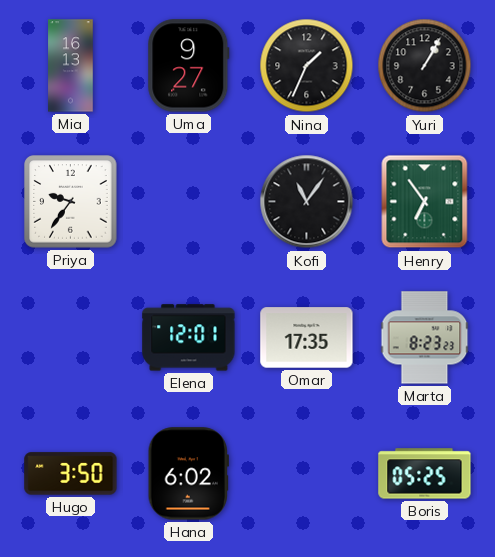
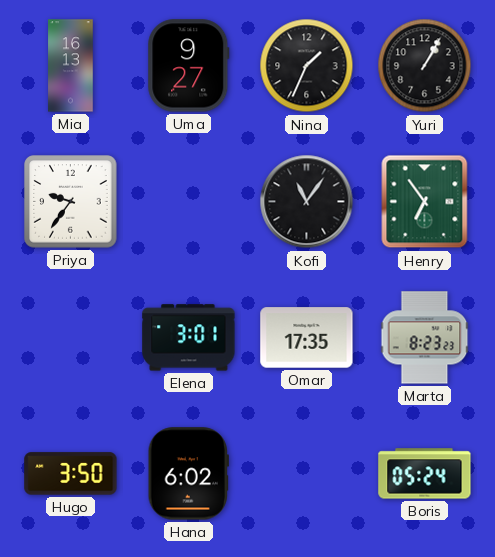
Elena: 12:01 -> 3:01 (189, 338)
Boris: 05:25 -> 05:24 (425, 474)
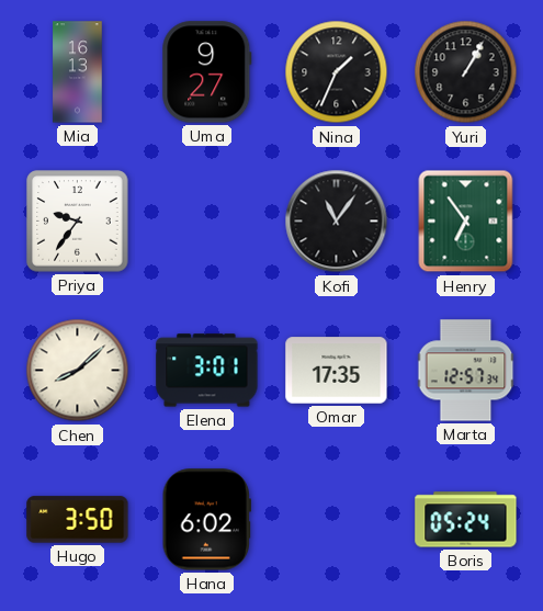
Chen: none -> 8:08 (78, 371)
Marta: 8:23 -> 12:57 (466, 371)
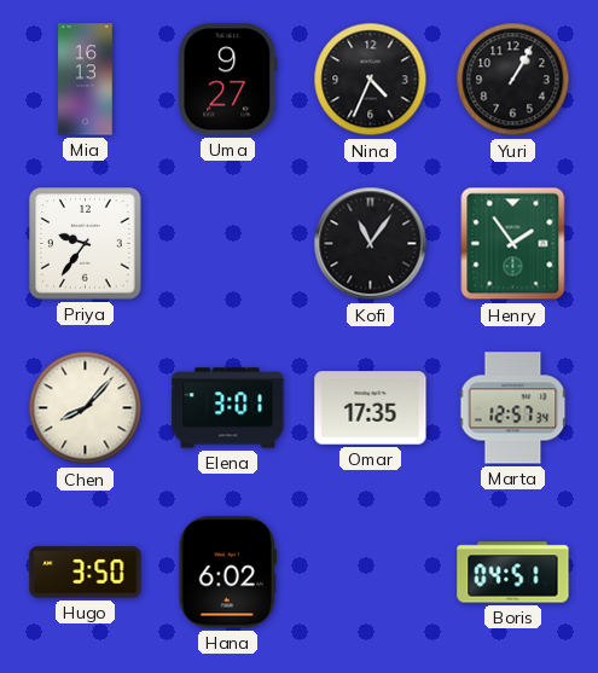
Nina: 1:34 -> 4:34 (371, 80)
Henry: 6:54 -> 1:54 (513, 244)
Chen: 8:08 -> 8:07 (86, 408)
Boris: 05:24 -> 04:51 (513, 573)
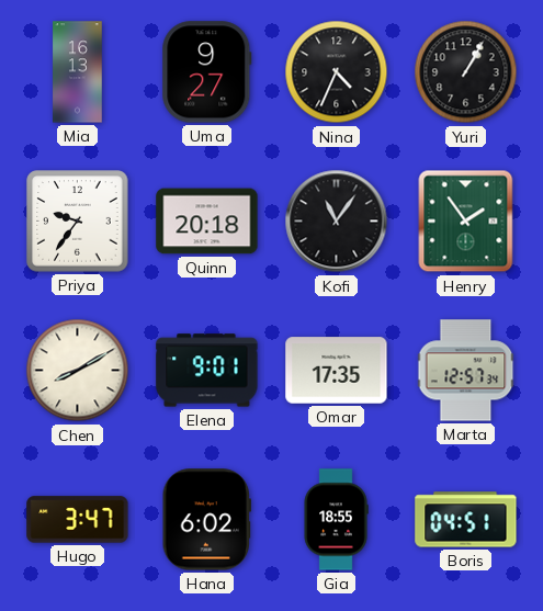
Quinn: none -> 20:18 (207, 222)
Chen: 8:07 -> 8:10 (78, 371)
Elena: 3:01 -> 9:01 (207, 371)
Hugo: 3:50 -> 3:47 (78, 520)
Gia: none -> 18:55 (336, 520)
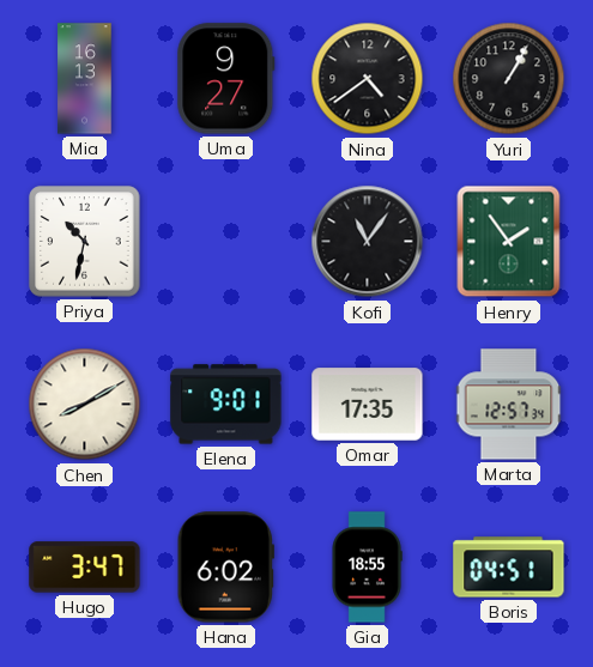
Nina: 4:34 -> 4:39 (368, 79)
Priya: 9:36 -> 10:32 (85, 242)
Quinn: 20:18 -> none (207, 222)
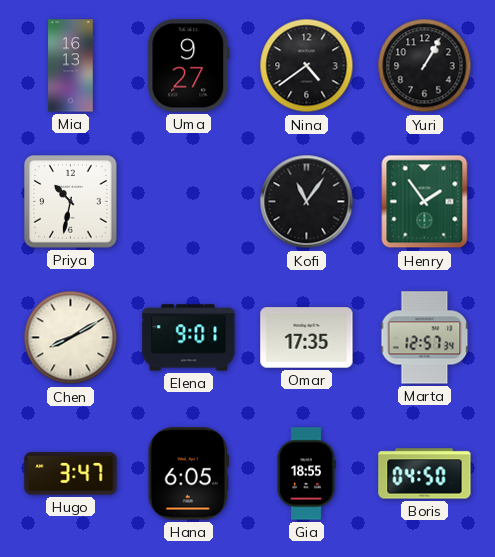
Hana: 6:02 -> 6:05 (188, 474)
Boris: 04:51 -> 04:50 (425, 474)
